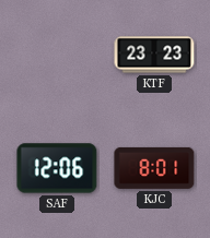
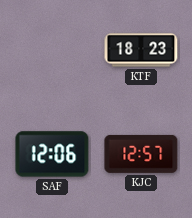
KTF: 23:23 -> 18:23 (141, 50)
KJC: 8:01 -> 12:57 (141, 154)
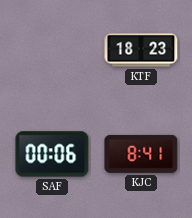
SAF: 12:06 -> 00:06 (52, 154)
KJC: 12:57 -> 8:41 (141, 154)
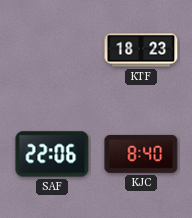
SAF: 00:06 -> 22:06 (52, 154)
KJC: 8:41 -> 8:40 (141, 154)
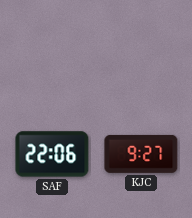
KTF: 18:23 -> none (141, 50)
KJC: 8:40 -> 9:27 (141, 154)
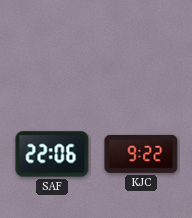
KJC: 9:27 -> 9:22 (141, 154)
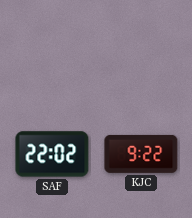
SAF: 22:06 -> 22:02 (52, 154)
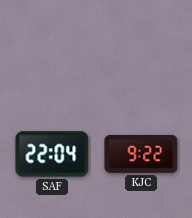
SAF: 22:02 -> 22:04 (52, 154)
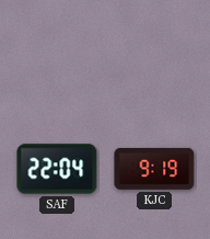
KJC: 9:22 -> 9:19 (154, 169)
